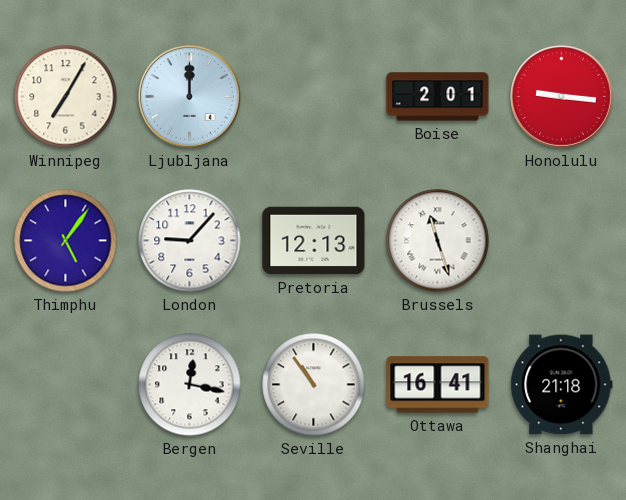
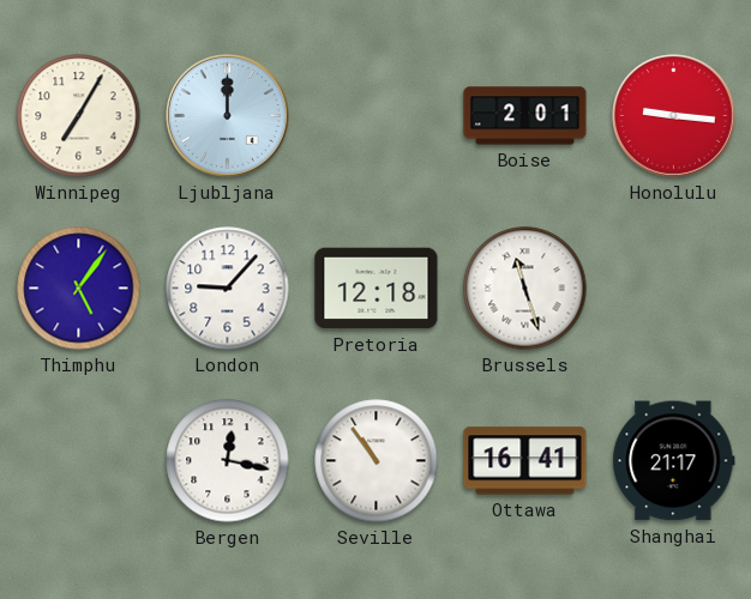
Pretoria: 12:13 -> 12:18 (377, 289)
Shanghai: 21:18 -> 21:17 (674, 461)
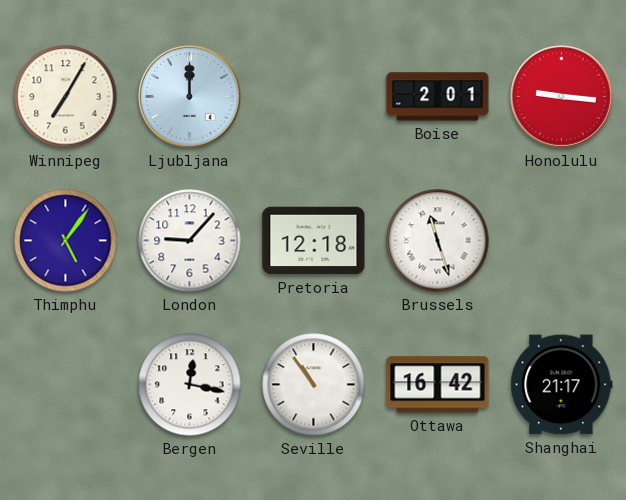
Ottawa: 16:41 -> 16:42 (438, 385)
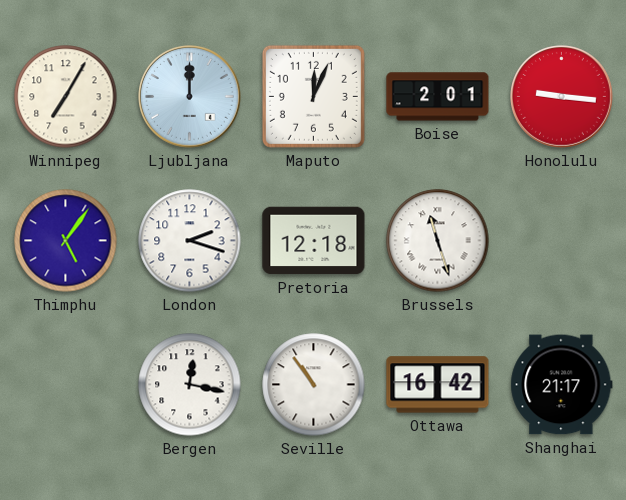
Maputo: none -> 12:04 (313, 96)
London: 9:07 -> 2:18 (190, 241)
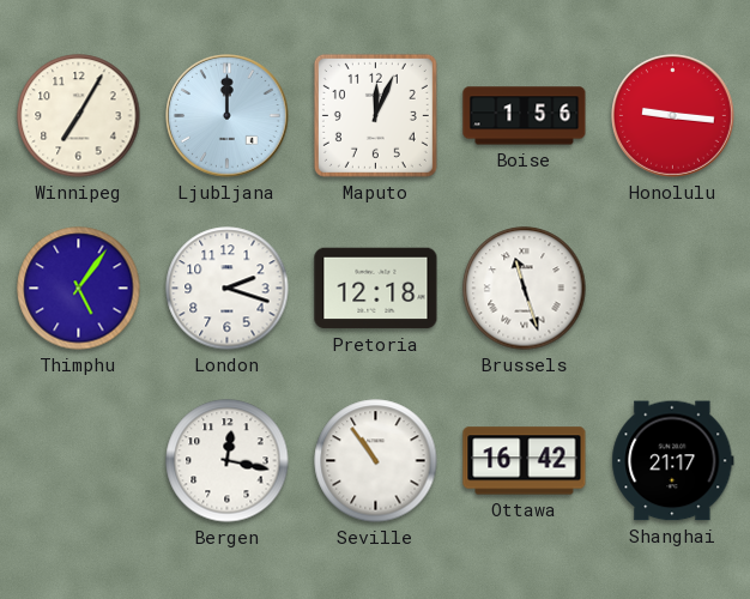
Boise: 2:01 -> 1:56 (525, 116)
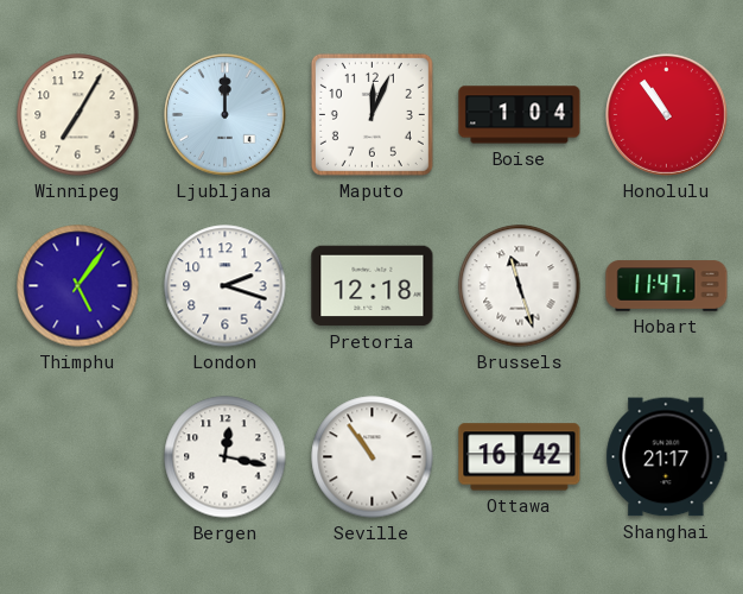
Boise: 1:56 -> 1:04 (520, 115)
Honolulu: 9:16 -> 10:54 (667, 115)
Hobart: none -> 11:47 (667, 286)
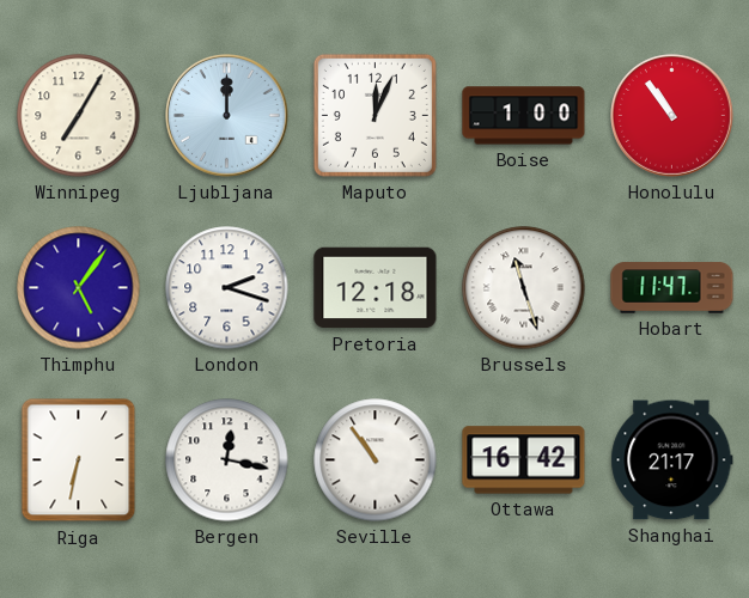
Boise: 1:04 -> 1:00 (524, 116)
Riga: none -> 6:32 (79, 460)
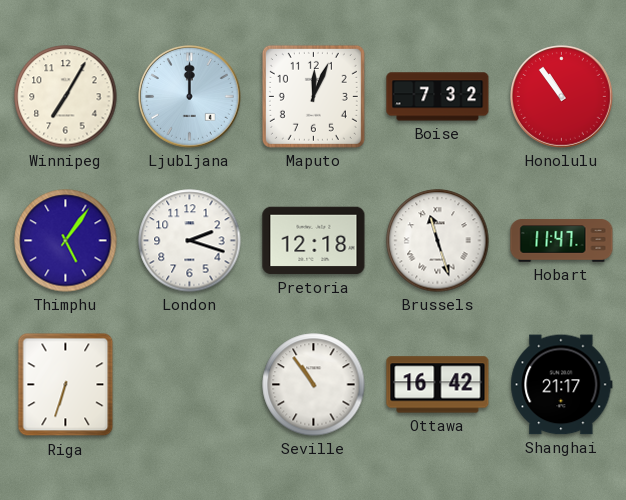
Boise: 1:00 -> 7:32 (438, 97)
Riga: 6:32 -> 6:33 (66, 385)
Bergen: 12:17 -> none (227, 460)
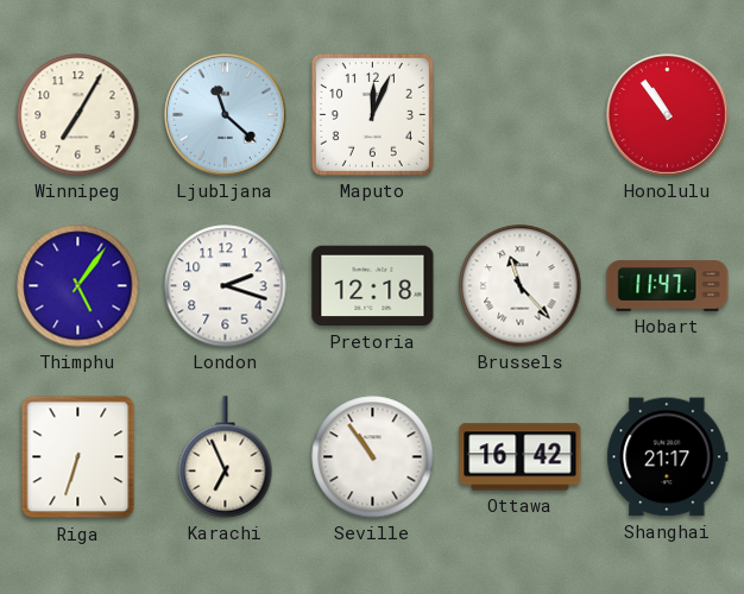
Ljubljana: 12:00 -> 11:22 (226, 115)
Boise: 7:32 -> none (438, 97)
Brussels: 11:27 -> 11:23 (521, 286)
Karachi: none -> 6:56 (226, 457)
